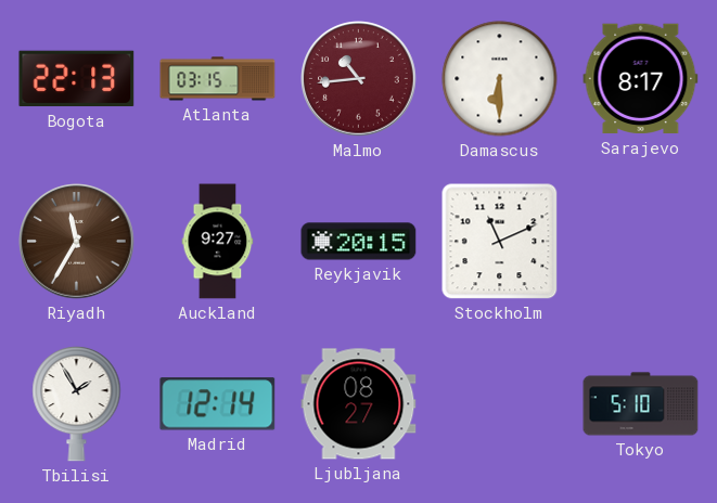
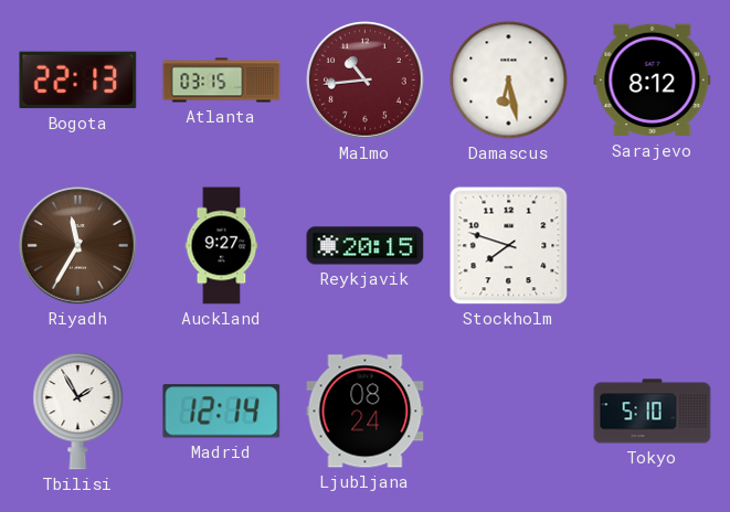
Damascus: 6:30 -> 6:28 (509, 81)
Sarajevo: 8:17 -> 8:12 (653, 81)
Stockholm: 11:11 -> 7:48 (509, 246)
Ljubljana: 08:27 -> 08:24 (366, 412)
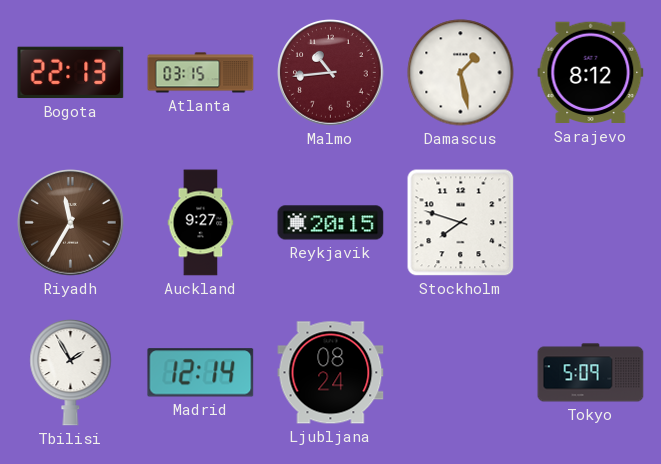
Damascus: 6:28 -> 1:28 (461, 73)
Tokyo: 5:10 -> 5:09 (591, 373)
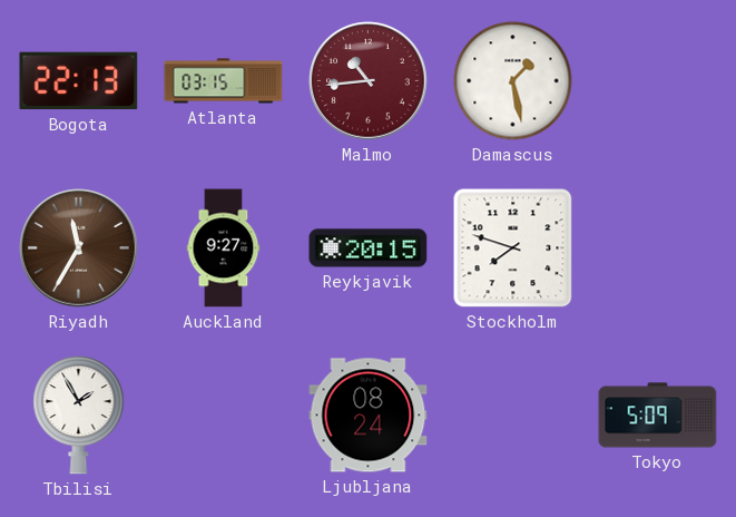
Sarajevo: 8:12 -> none (591, 73)
Madrid: 12:14 -> none (201, 373)
